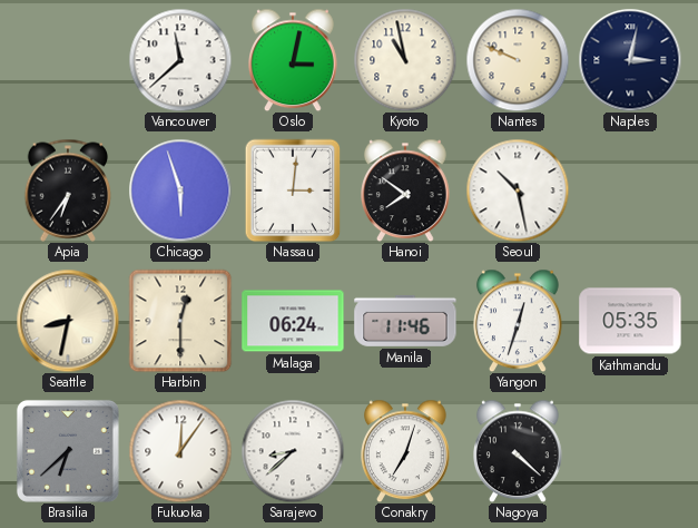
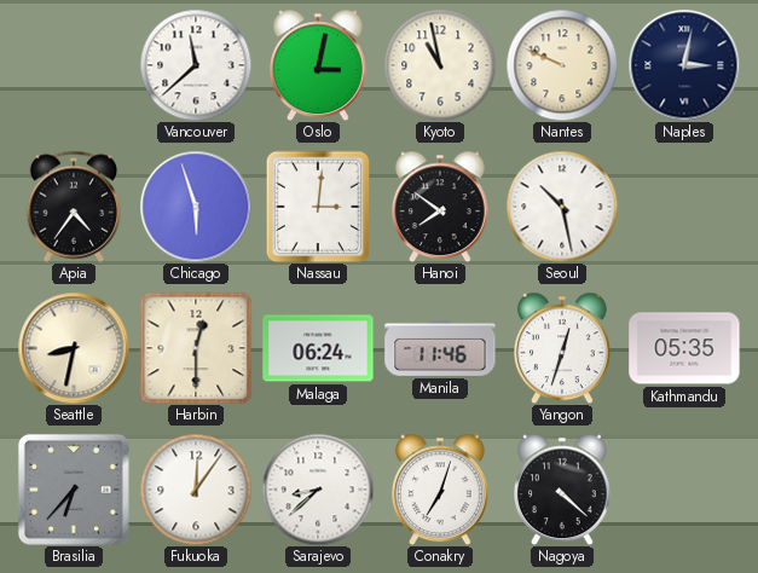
Apia: 6:36 -> 4:36 (74, 207)
Brasilia: 6:38 -> 6:37 (74, 490)
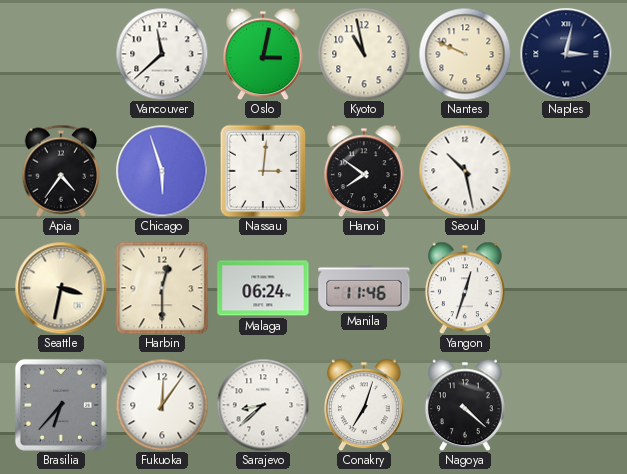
Seattle: 8:32 -> 3:32 (61, 288)
Kathmandu: 05:35 -> none (684, 348)
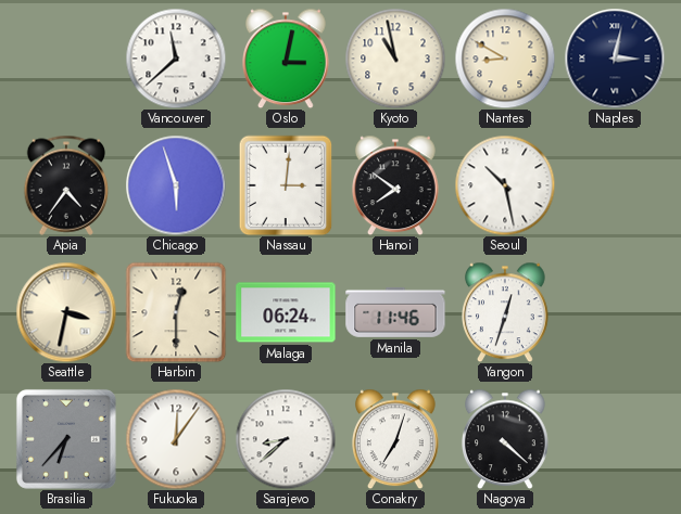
Nantes: 9:49 -> 8:50 (505, 59)
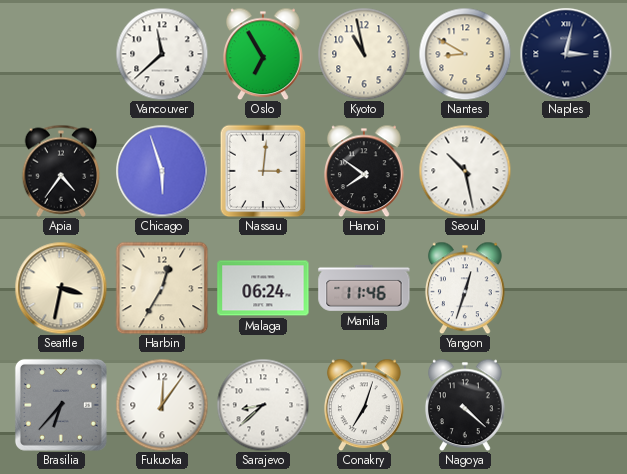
Oslo: 3:02 -> 6:55 (264, 54)
Harbin: 12:30 -> 12:35 (162, 288)
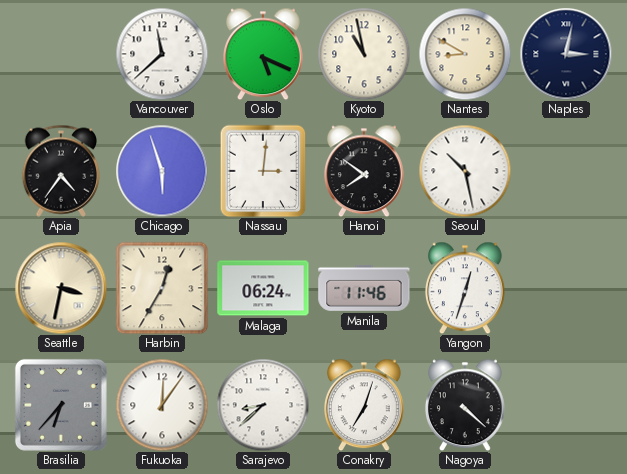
Oslo: 6:55 -> 5:19 (264, 54)
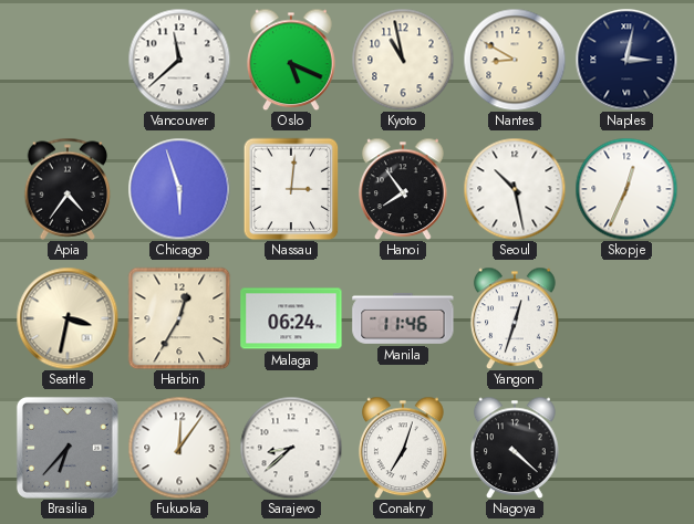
Hanoi: 7:51 -> 7:54 (404, 189)
Skopje: none -> 12:34 (626, 189)
